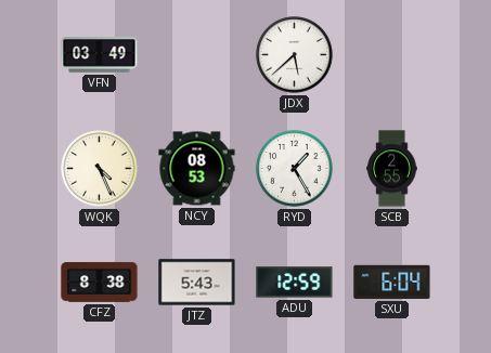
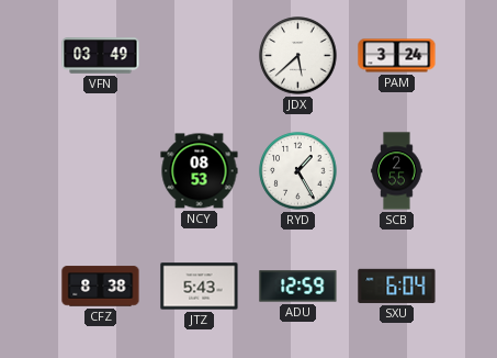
PAM: none -> 3:24 (397, 56)
WQK: 4:26 -> none (100, 169)
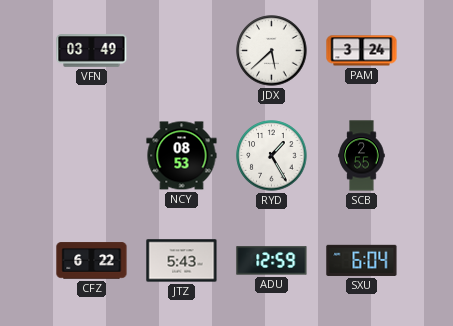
CFZ: 8:38 -> 6:22 (92, 261)
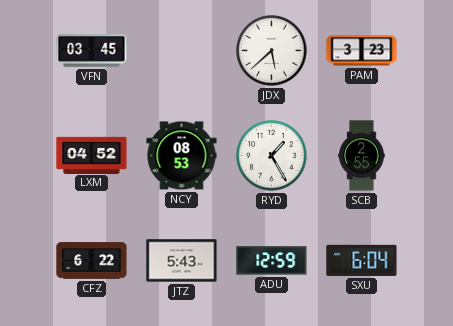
VFN: 03:49 -> 03:45 (92, 51)
PAM: 3:24 -> 3:23 (362, 51)
LXM: none -> 04:52 (92, 155)
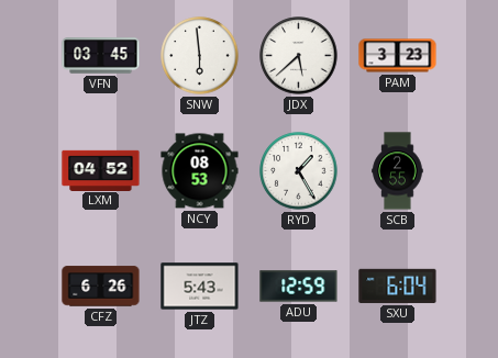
SNW: none -> 5:59 (200, 56)
CFZ: 6:22 -> 6:26 (101, 287)
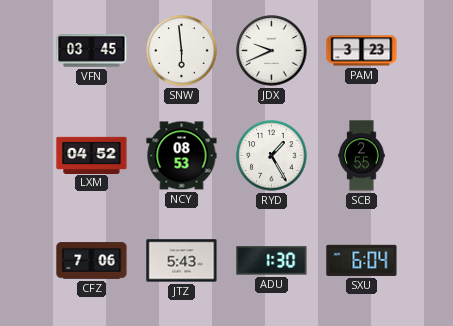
JDX: 5:38 -> 9:41 (272, 51)
CFZ: 6:26 -> 7:06 (92, 261)
ADU: 12:59 -> 1:30 (272, 261)
